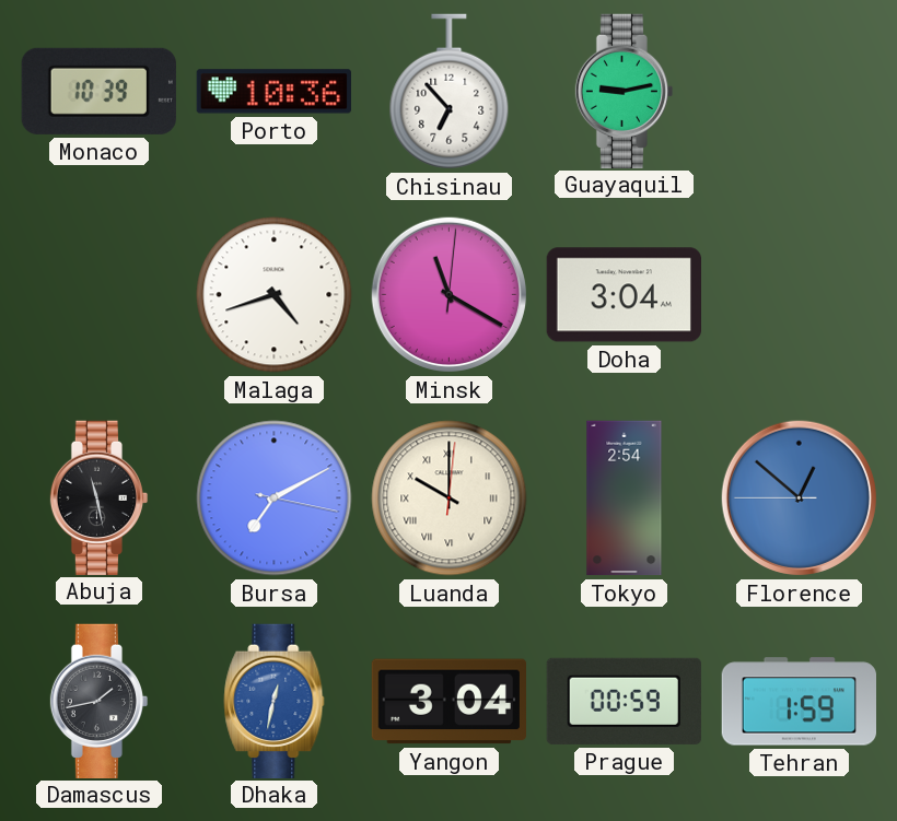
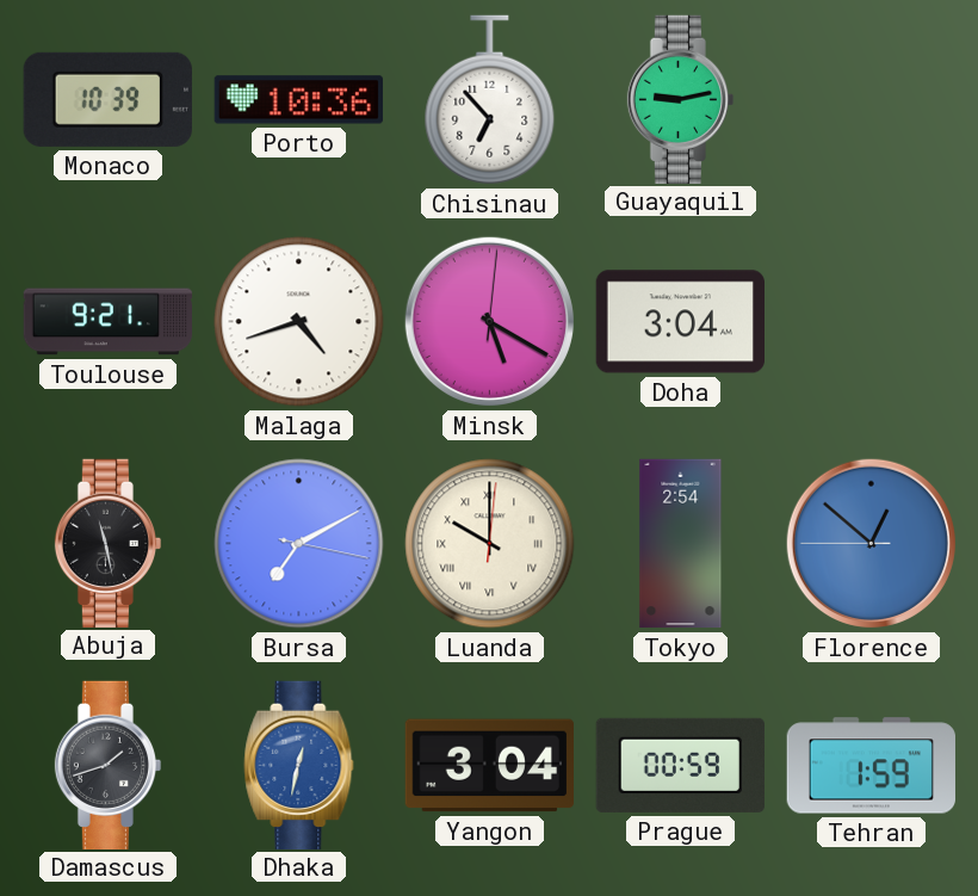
Toulouse: none -> 9:21 (109, 322)
Minsk: 11:20 -> 5:20 (489, 321)
Damascus: 1:43 -> 1:42 (109, 765)
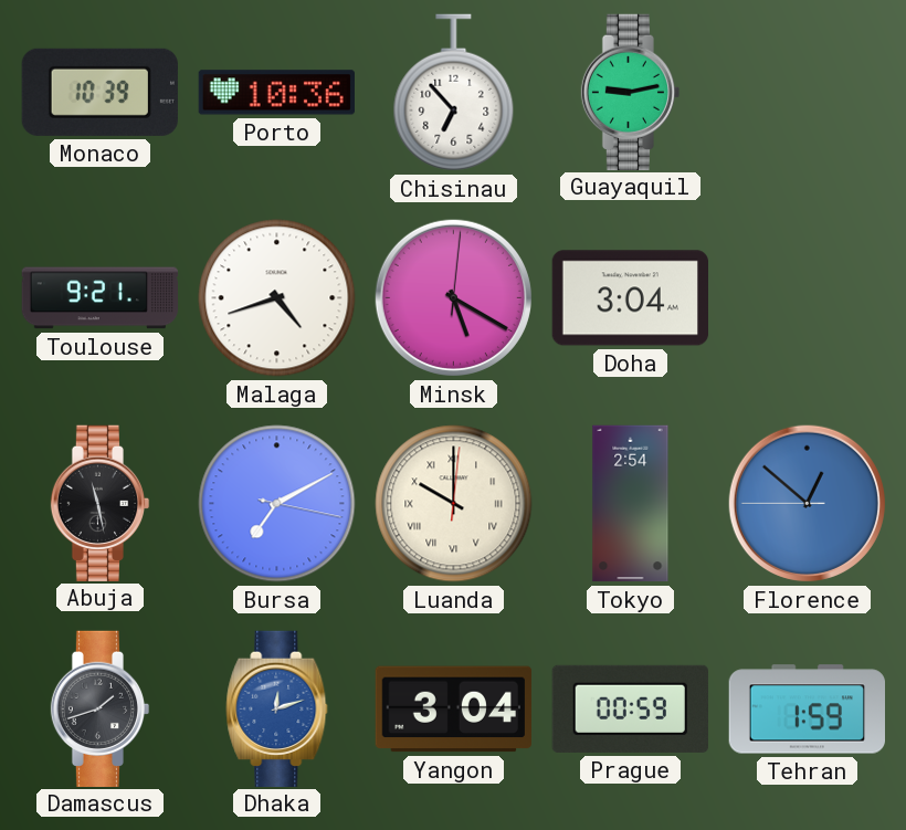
Dhaka: 12:32 -> 12:12 (277, 708)
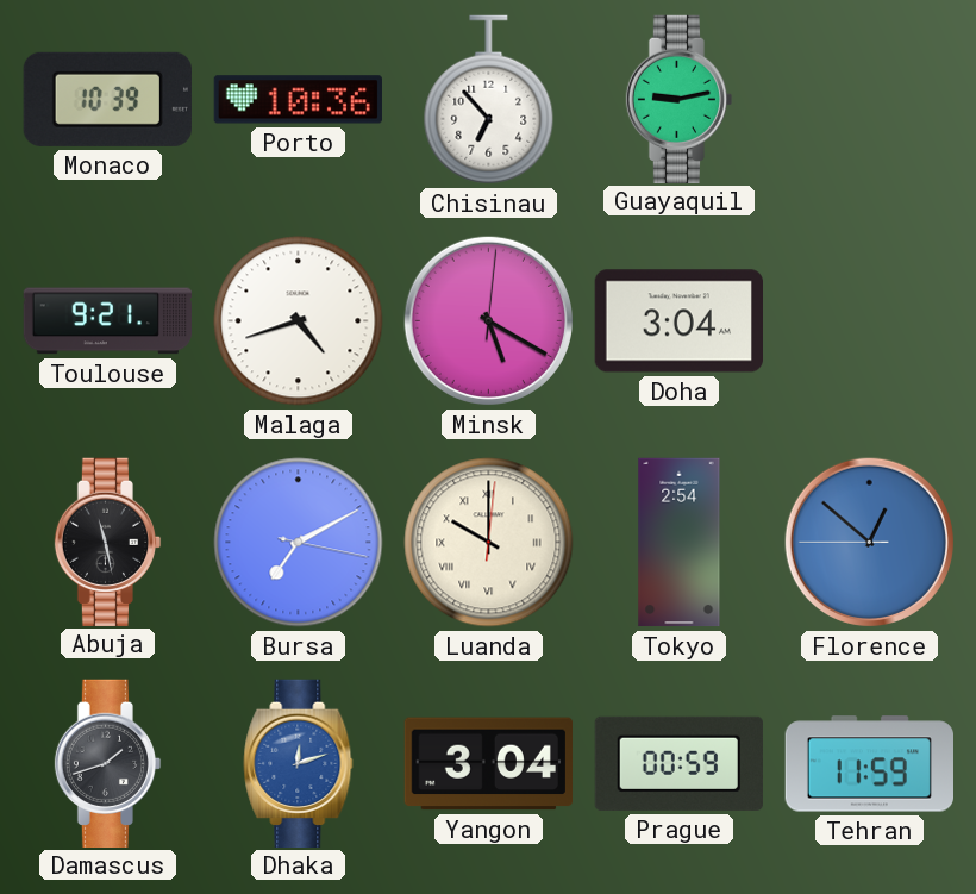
Tehran: 1:59 -> 11:59 (869, 764)
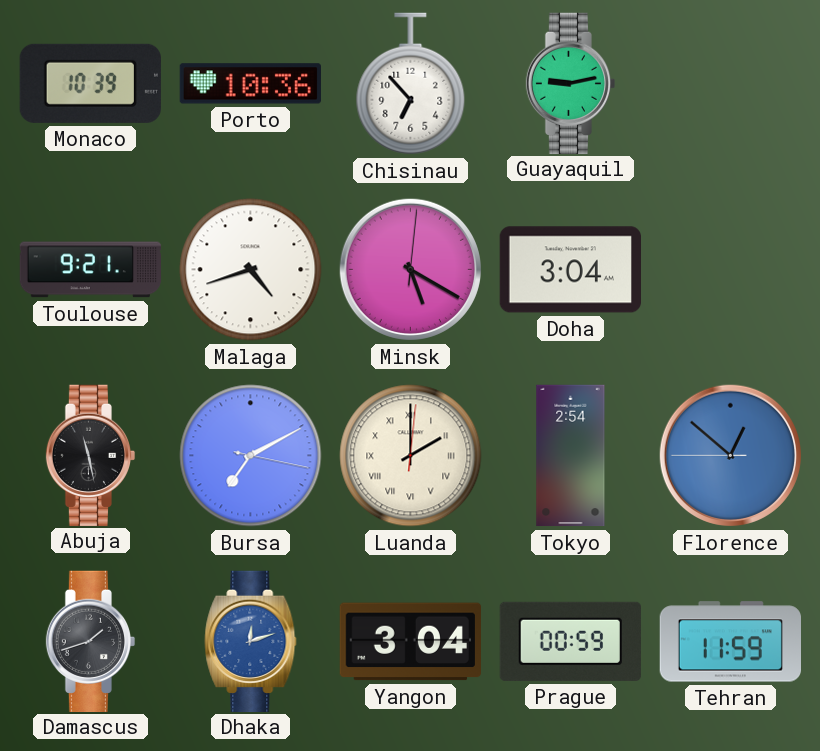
Luanda: 10:00 -> 2:00 (411, 456)
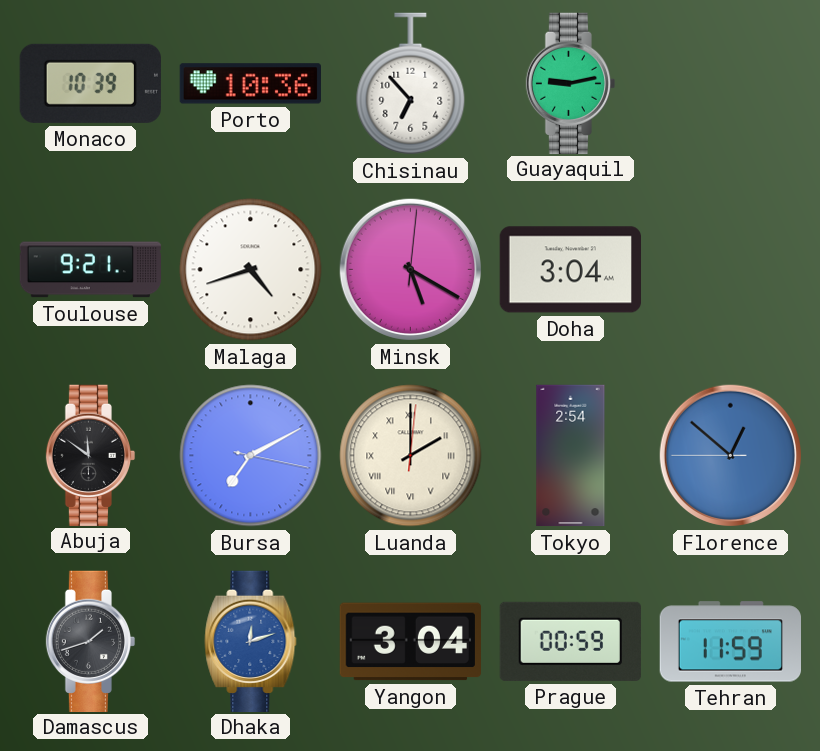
Abuja: 11:28 -> 11:51 (91, 455)
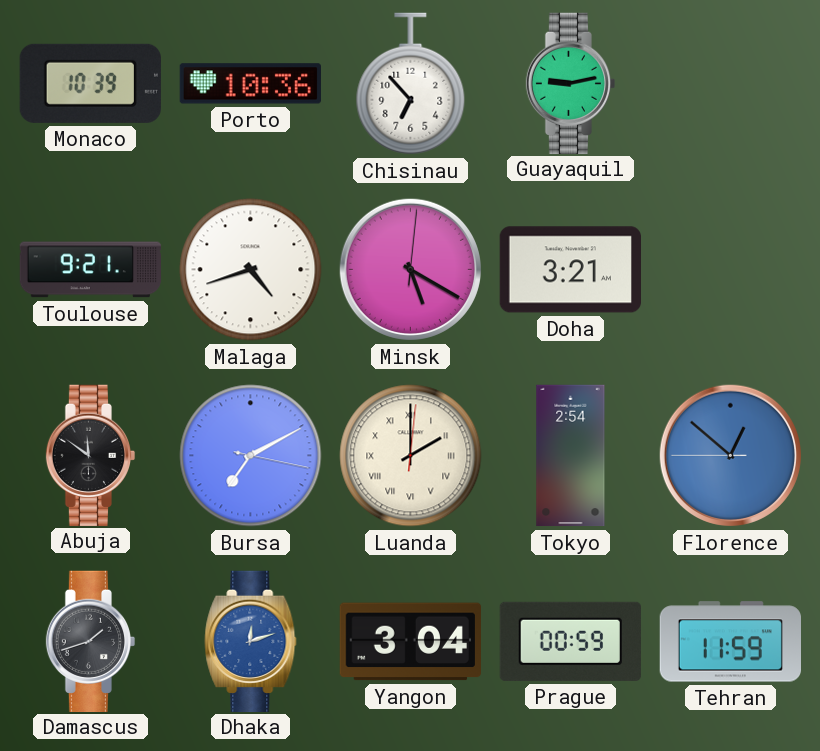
Doha: 3:04 -> 3:21 (570, 270)
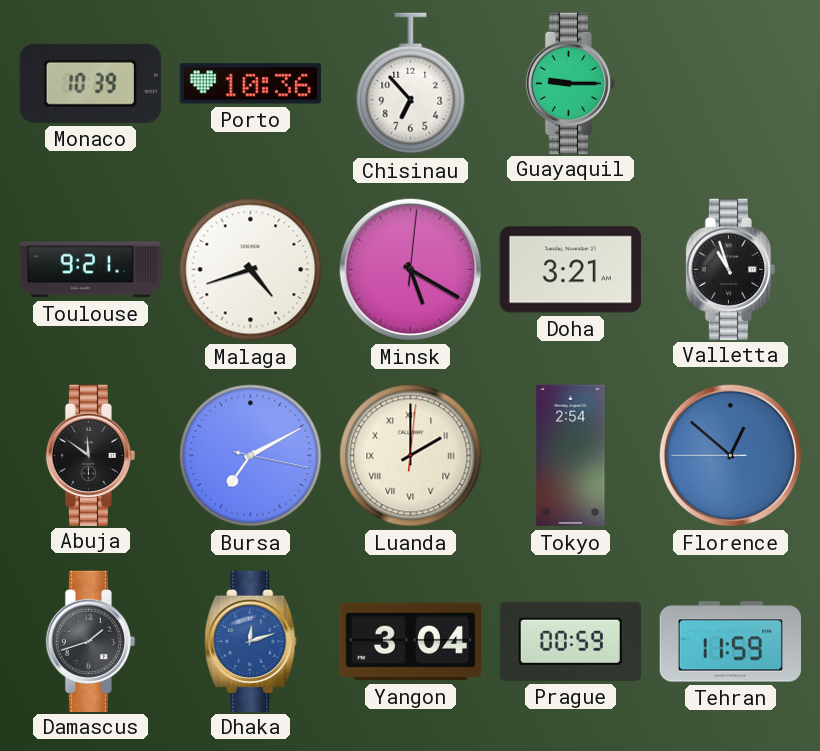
Guayaquil: 9:13 -> 9:15 (571, 83)
Valletta: none -> 10:57 (731, 269)
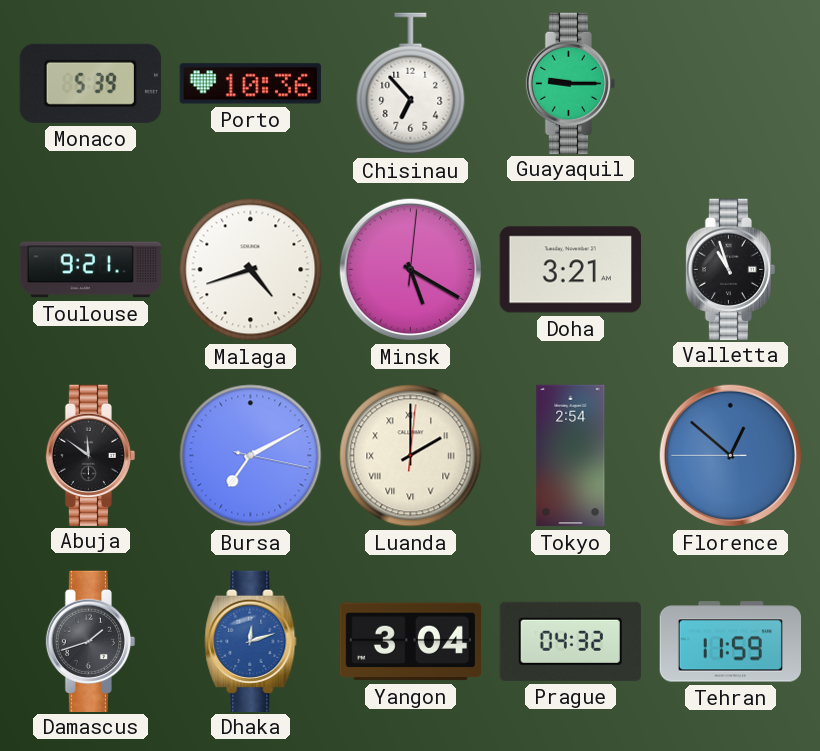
Monaco: 10:39 -> 5:39 (90, 83)
Prague: 00:59 -> 04:32 (570, 641)
